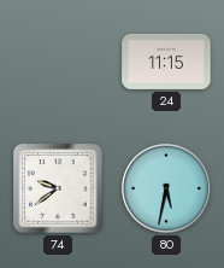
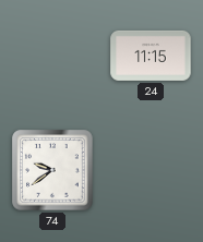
80: 5:32 -> none (167, 190)
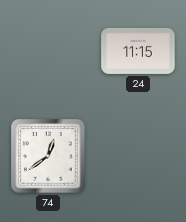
74: 9:39 -> 12:39 (48, 156)
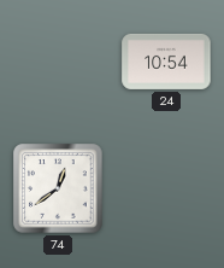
24: 11:15 -> 10:54 (166, 62)
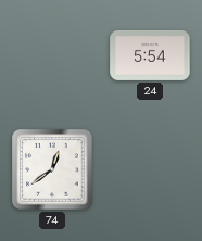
24: 10:54 -> 5:54 (150, 55)
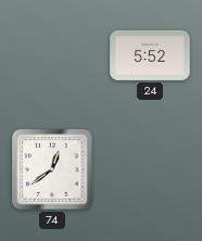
24: 5:54 -> 5:52 (150, 55)
